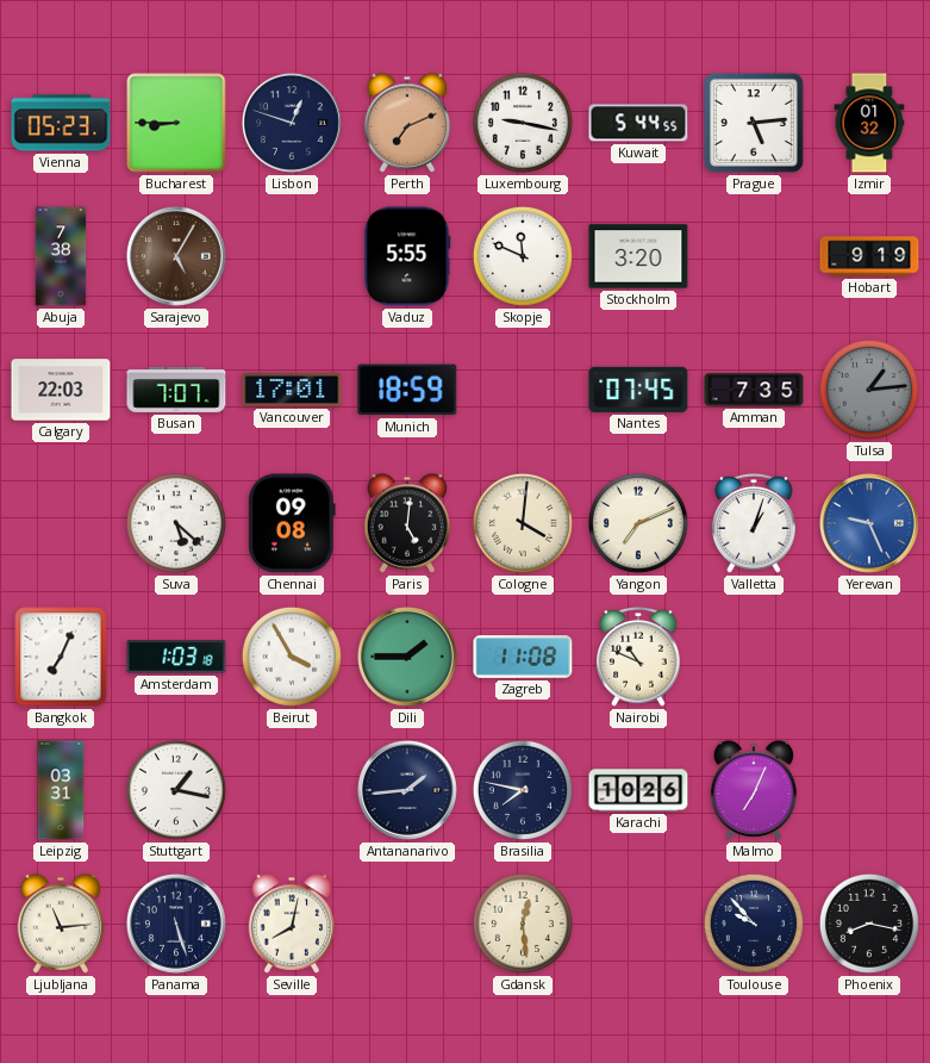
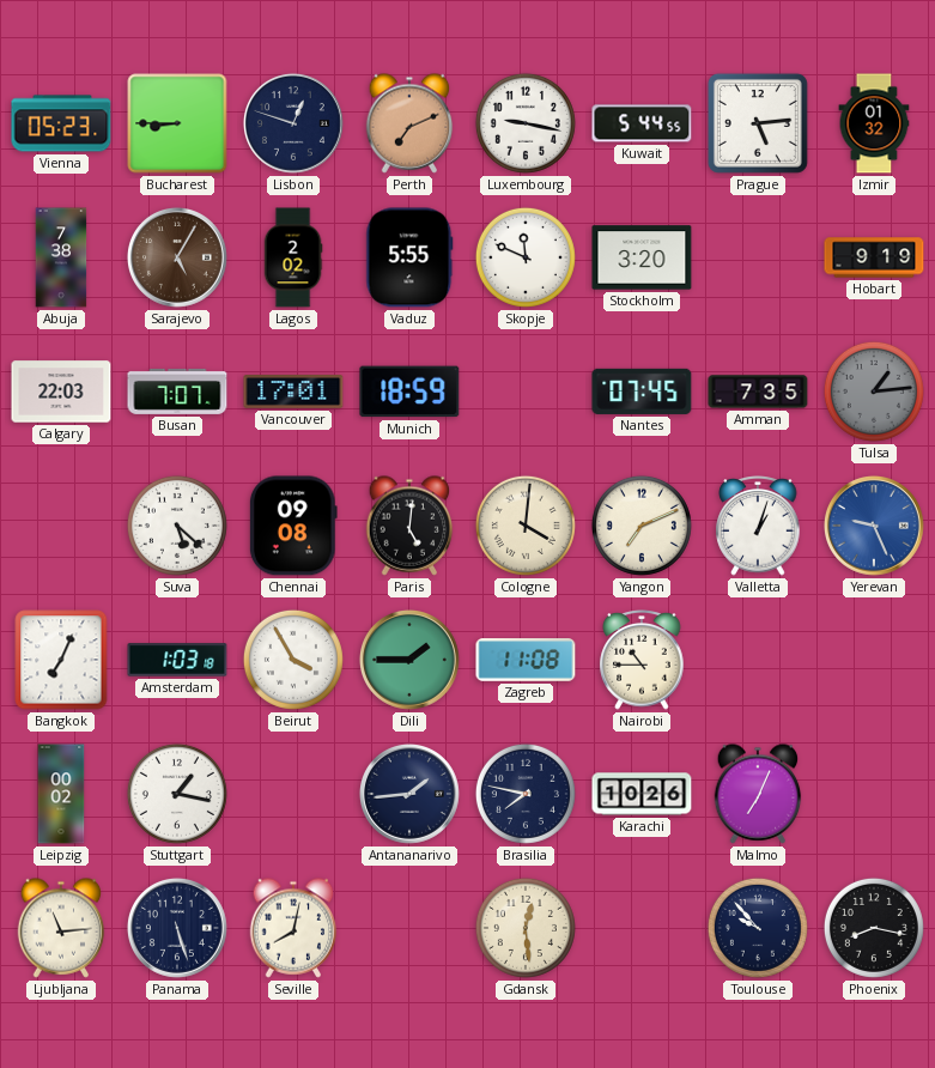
Lagos: none -> 2:02 (293, 257)
Nairobi: 10:49 -> 10:45 (642, 660)
Leipzig: 03:31 -> 00:02 (61, 794)
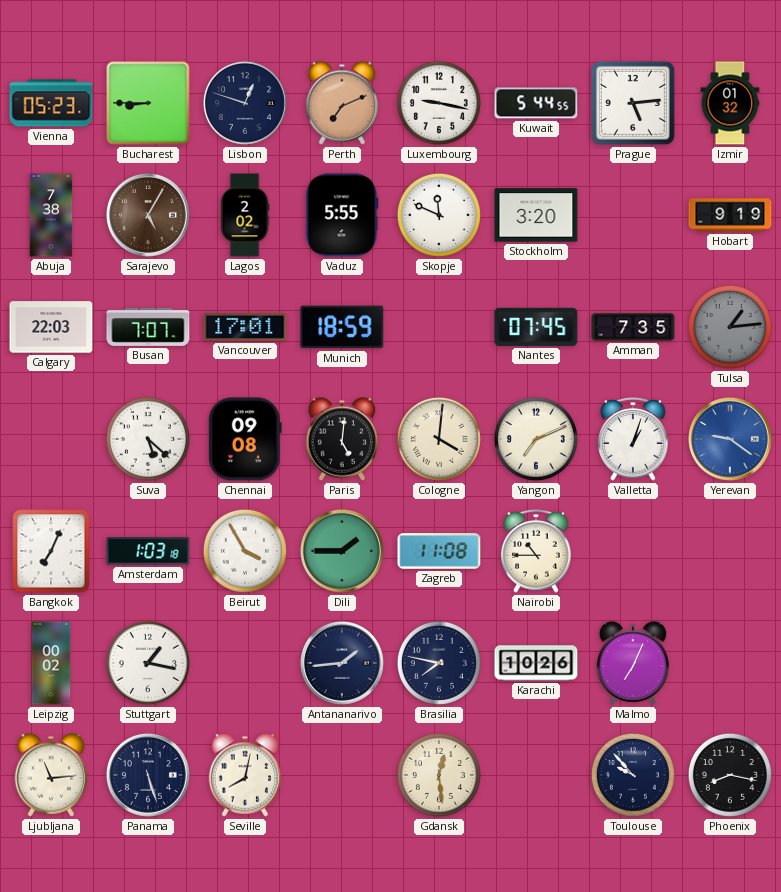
Yerevan: 9:26 -> 9:21 (730, 439)
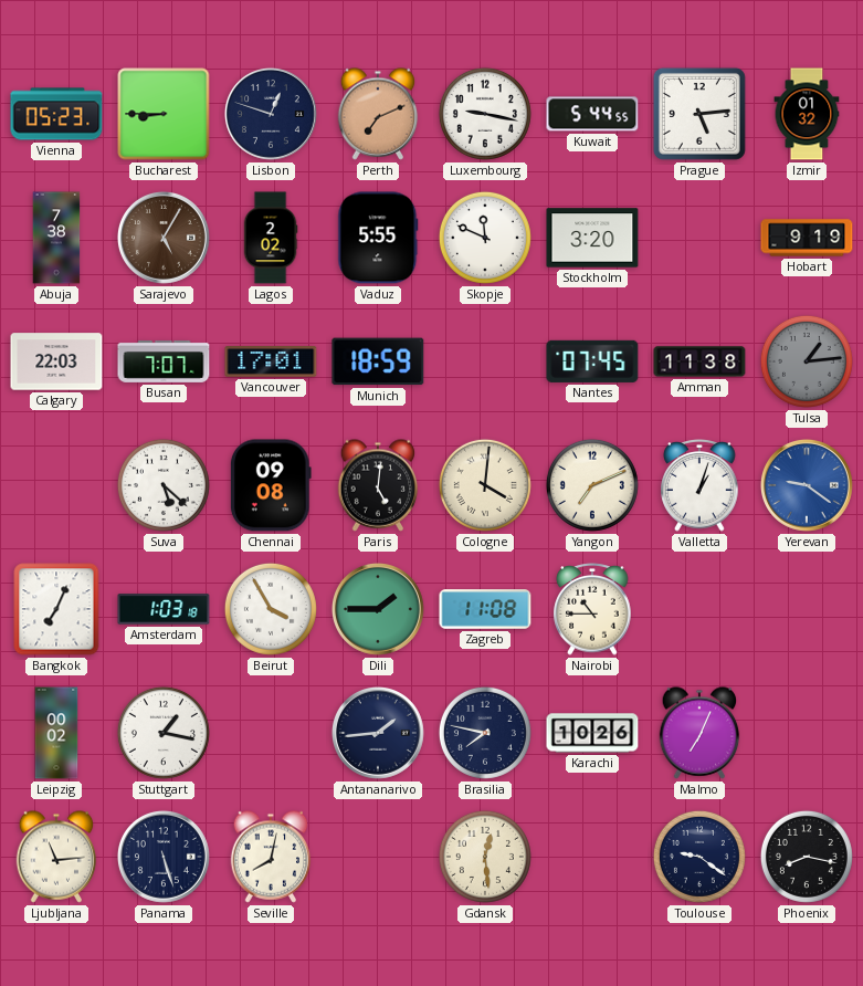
Amman: 7:35 -> 11:38 (699, 361)
Toulouse: 9:53 -> 9:21 (699, 857)
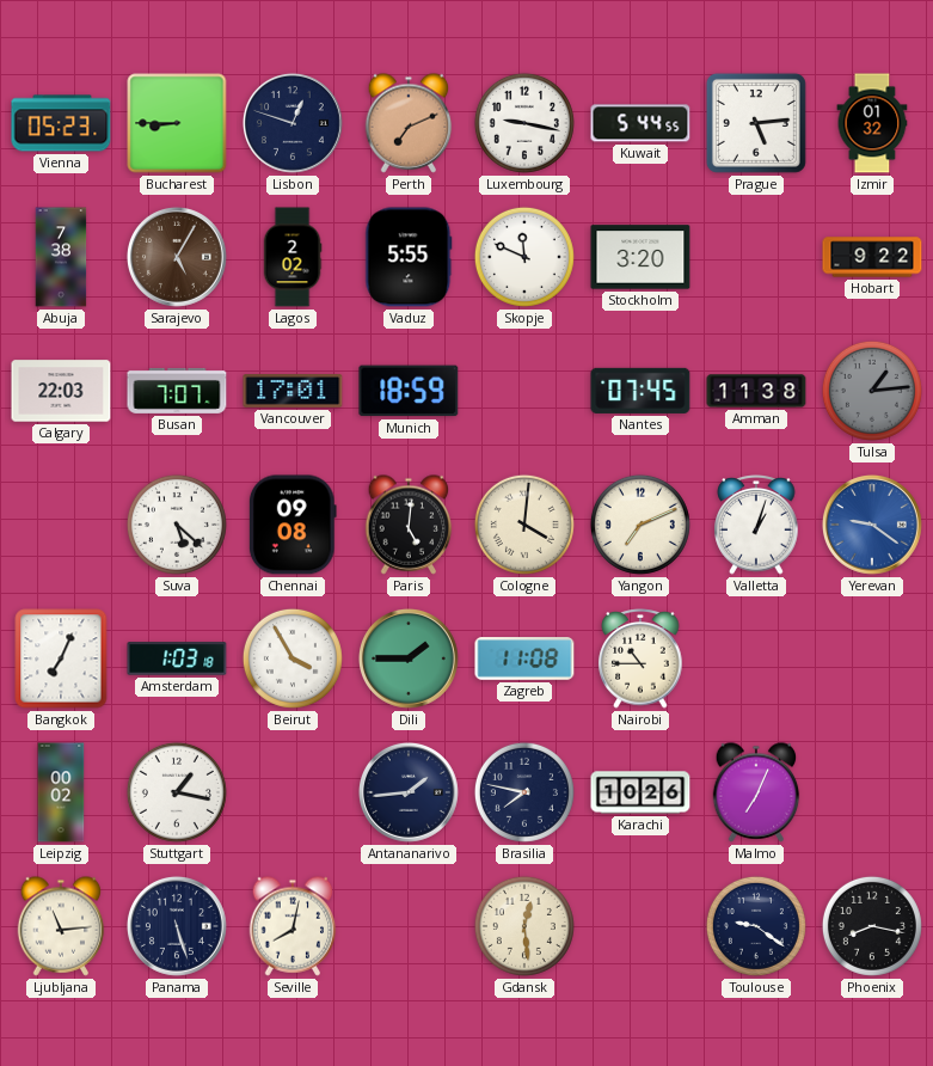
Hobart: 9:19 -> 9:22 (872, 257)
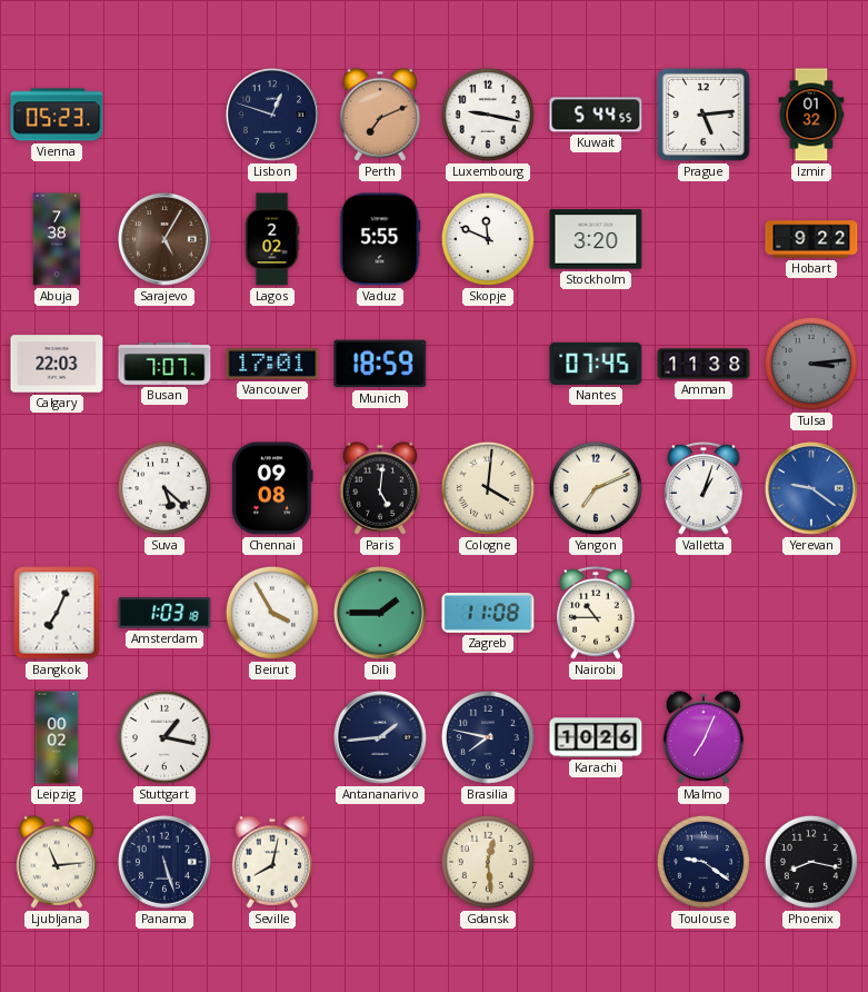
Bucharest: 8:45 -> none (177, 123)
Tulsa: 1:14 -> 3:14 (811, 364)
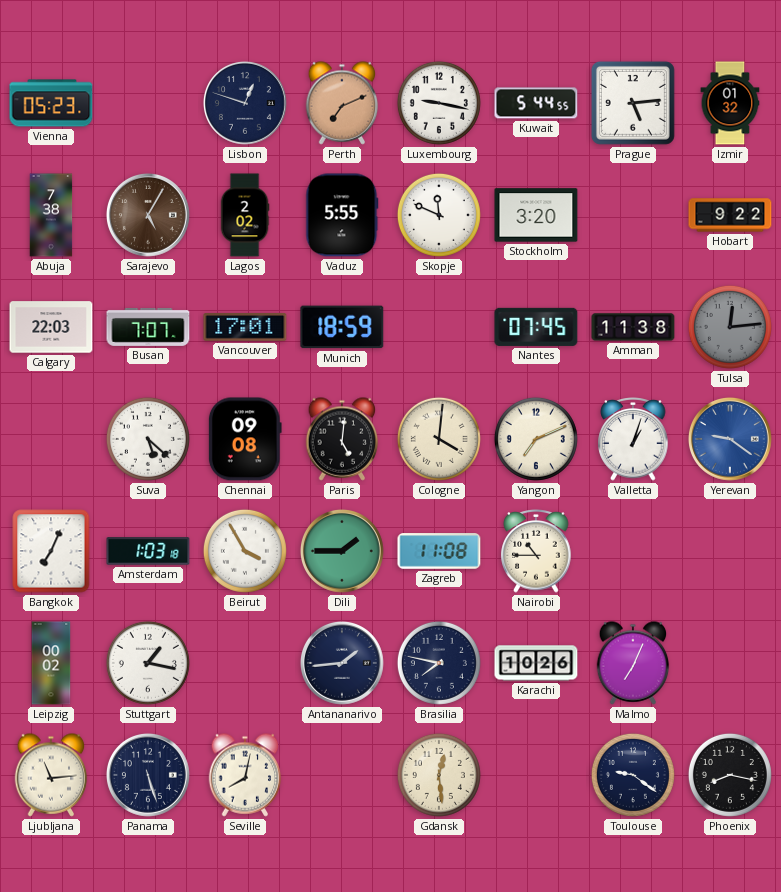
Tulsa: 3:14 -> 12:14 (730, 327)
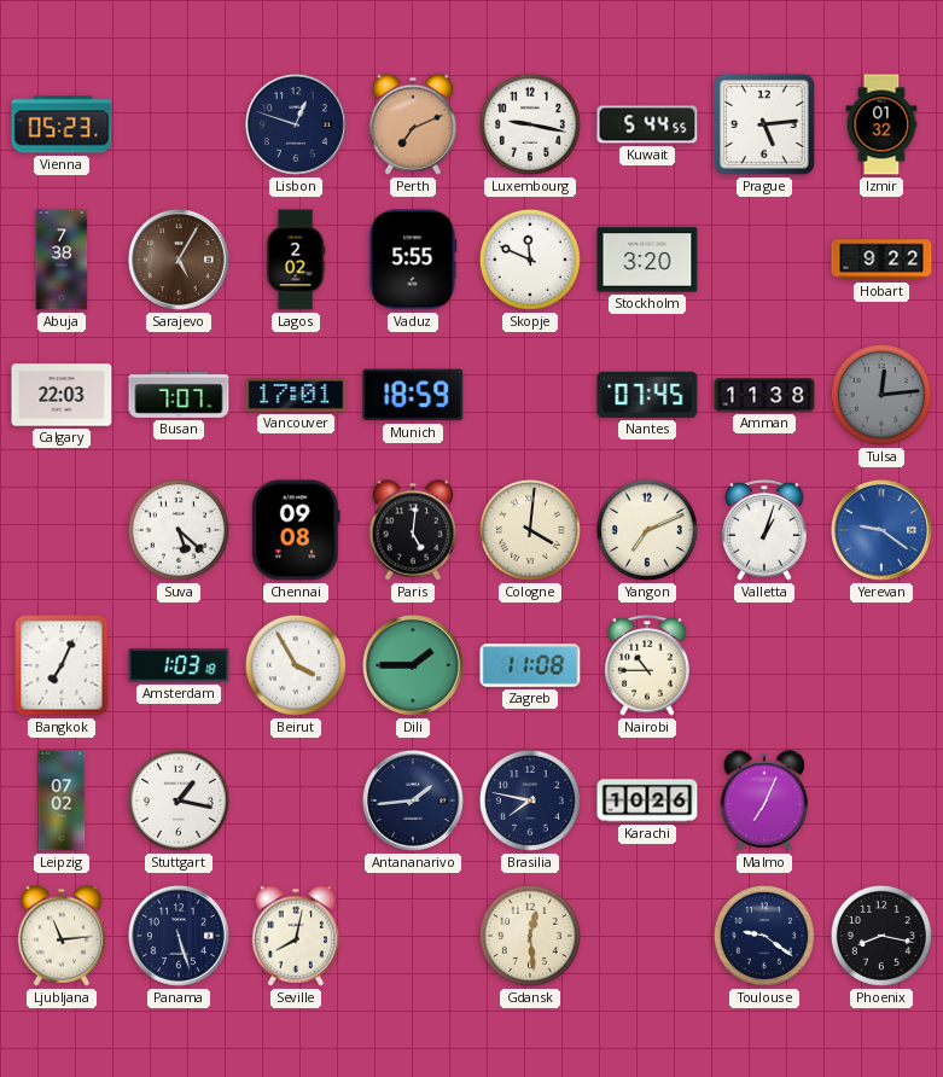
Leipzig: 00:02 -> 07:02 (62, 801)
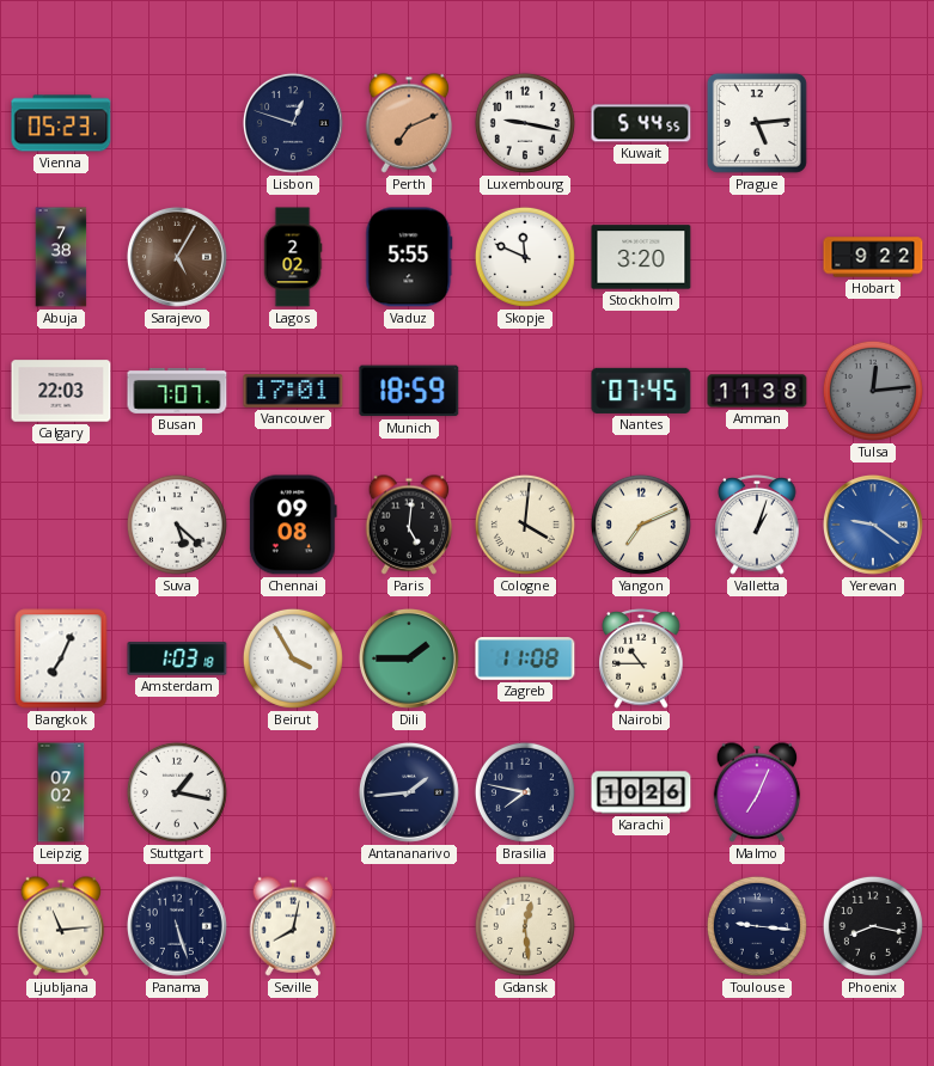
Izmir: 01:32 -> none (881, 124)
Toulouse: 9:21 -> 9:16 (757, 926)
